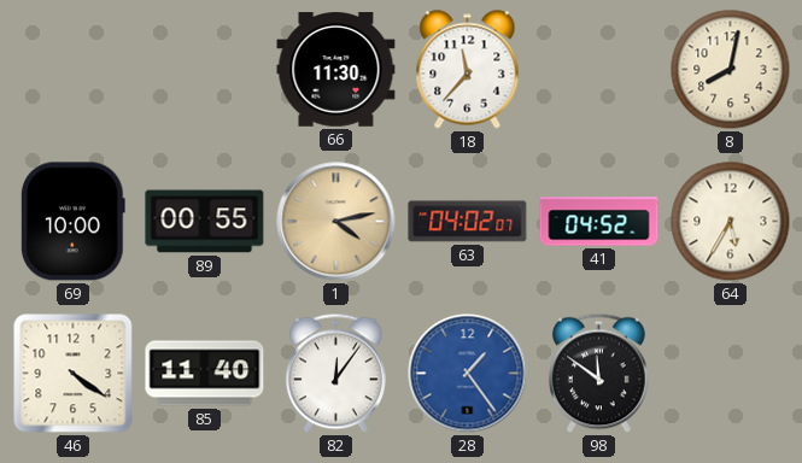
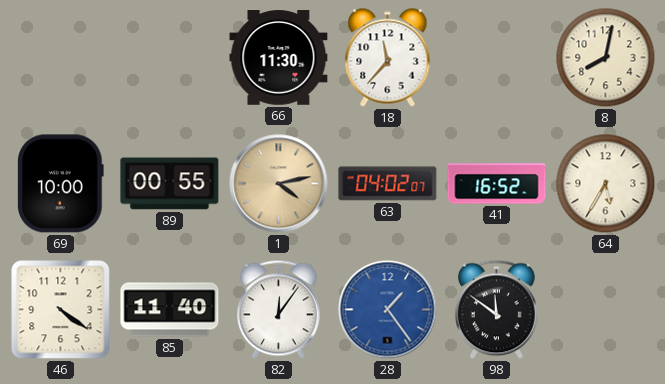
41: 04:52 -> 16:52 (497, 184)
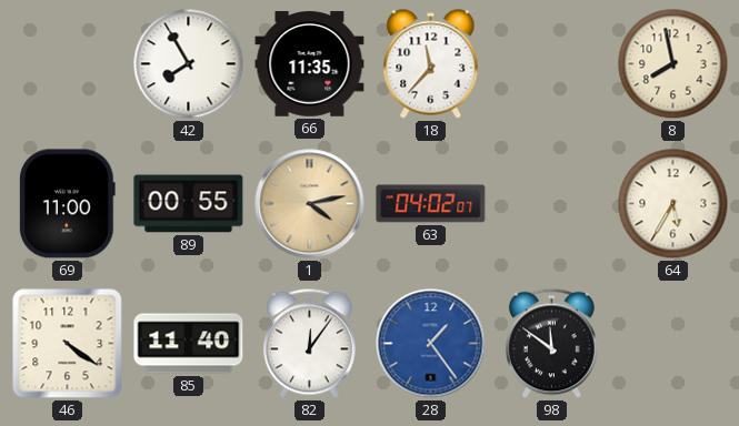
42: none -> 7:55 (189, 64)
66: 11:30 -> 11:35 (310, 64)
8: 8:02 -> 7:58 (673, 64)
69: 10:00 -> 11:00 (67, 204)
41: 16:52 -> none (497, 184)
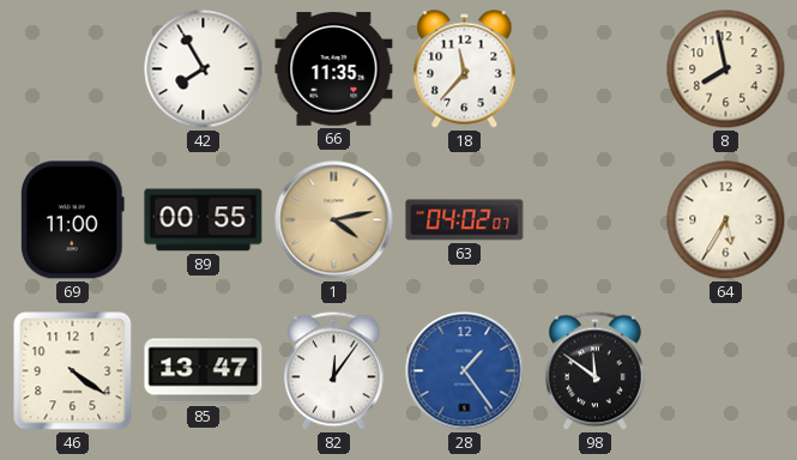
85: 11:40 -> 13:47 (204, 371)
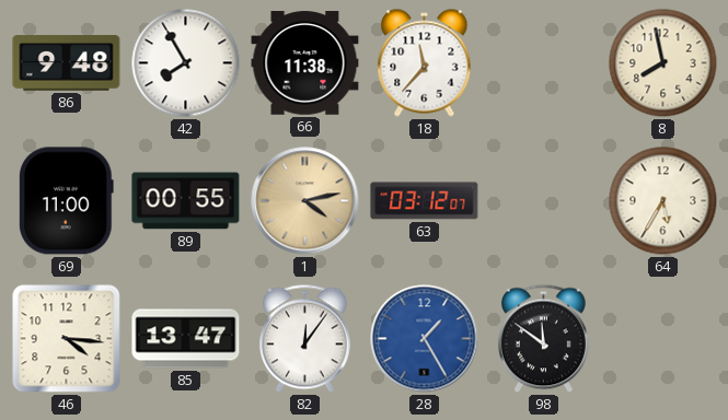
86: none -> 9:48 (67, 63)
66: 11:35 -> 11:38 (305, 63)
63: 04:02 -> 03:12 (425, 201)
46: 4:21 -> 4:16 (67, 339)
28: 1:24 -> 1:25 (425, 339)
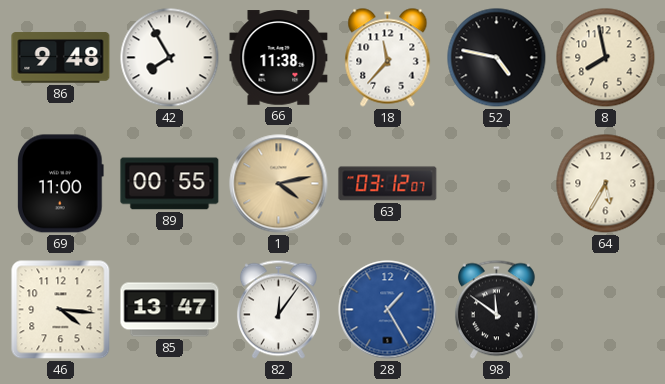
52: none -> 4:47 (497, 58)
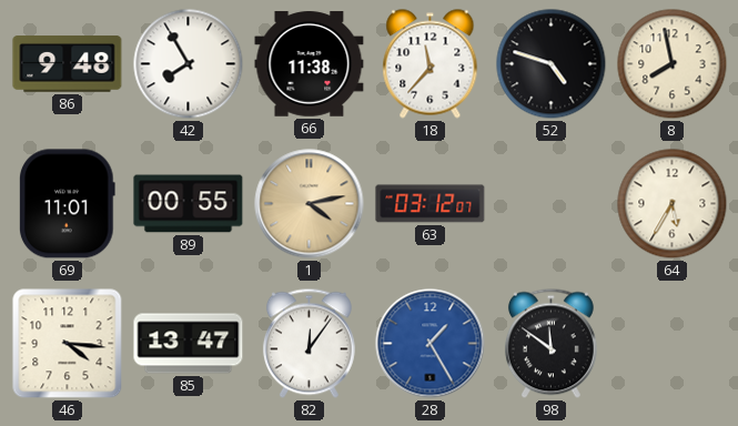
52: 4:47 -> 4:48 (552, 64)
69: 11:00 -> 11:01 (67, 204)
